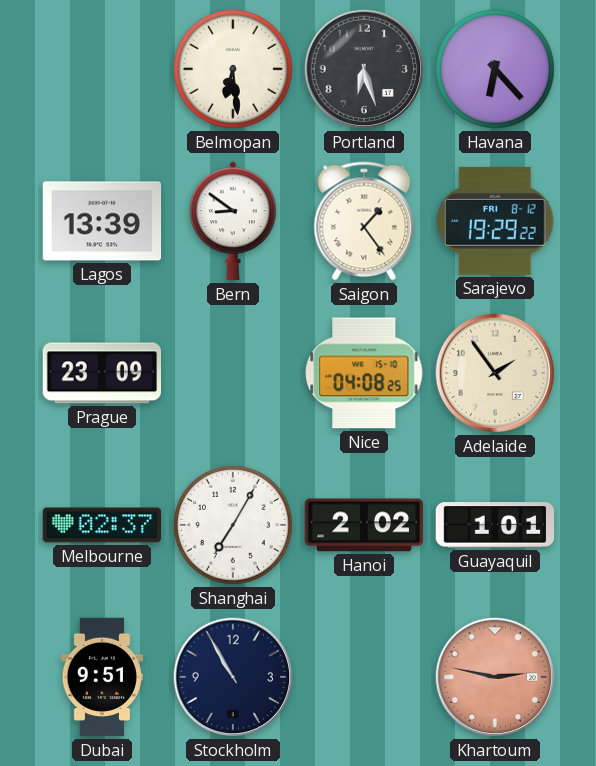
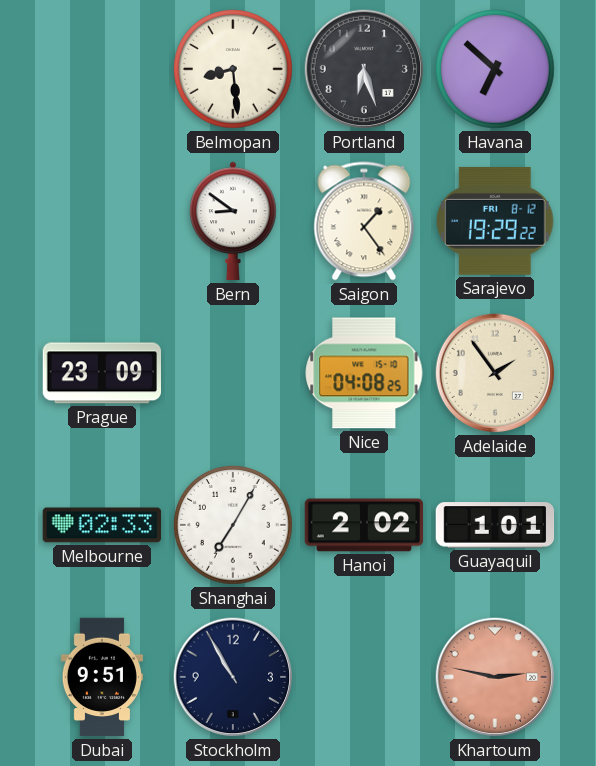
Belmopan: 6:29 -> 8:29 (233, 69)
Havana: 6:23 -> 6:52 (495, 69)
Lagos: 13:39 -> none (102, 221)
Melbourne: 02:37 -> 02:33 (102, 525)
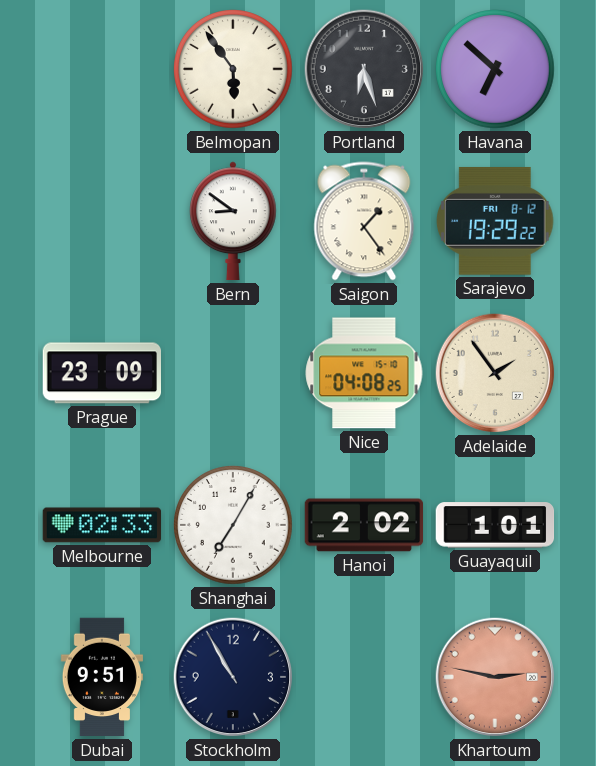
Belmopan: 8:29 -> 5:54 (233, 69)
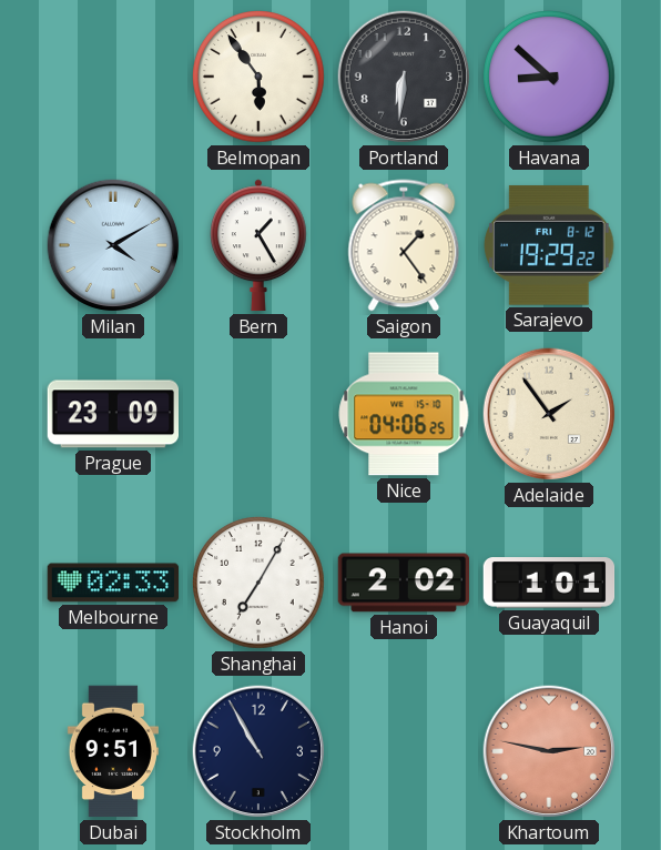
Portland: 6:27 -> 6:31 (404, 77)
Havana: 6:52 -> 8:52 (549, 77)
Milan: none -> 4:10 (113, 245)
Bern: 8:51 -> 1:25 (260, 245)
Nice: 04:08 -> 04:06 (404, 414)
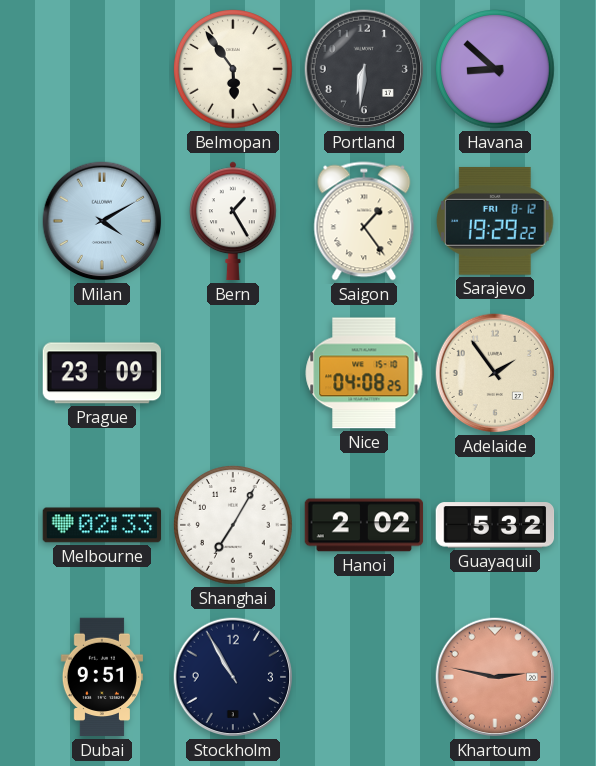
Nice: 04:06 -> 04:08 (364, 373)
Guayaquil: 1:01 -> 5:32 (495, 525)
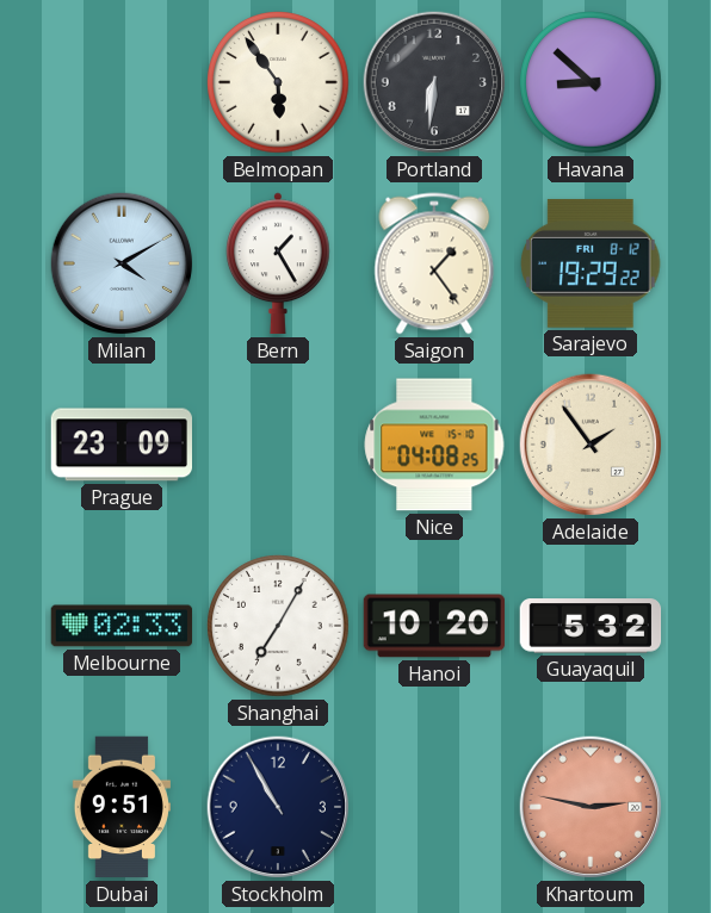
Hanoi: 2:02 -> 10:20 (434, 626)
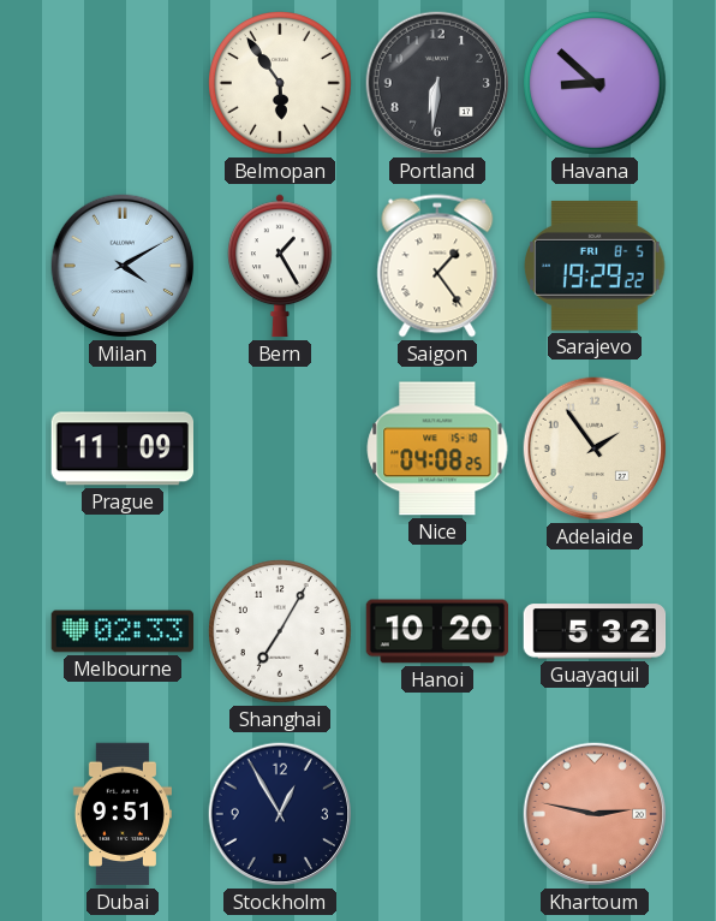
Sarajevo date: FRI 8-12 -> FRI 8-5 (595, 266)
Prague: 23:09 -> 11:09 (121, 448)
Stockholm: 10:55 -> 12:55 (280, 814)
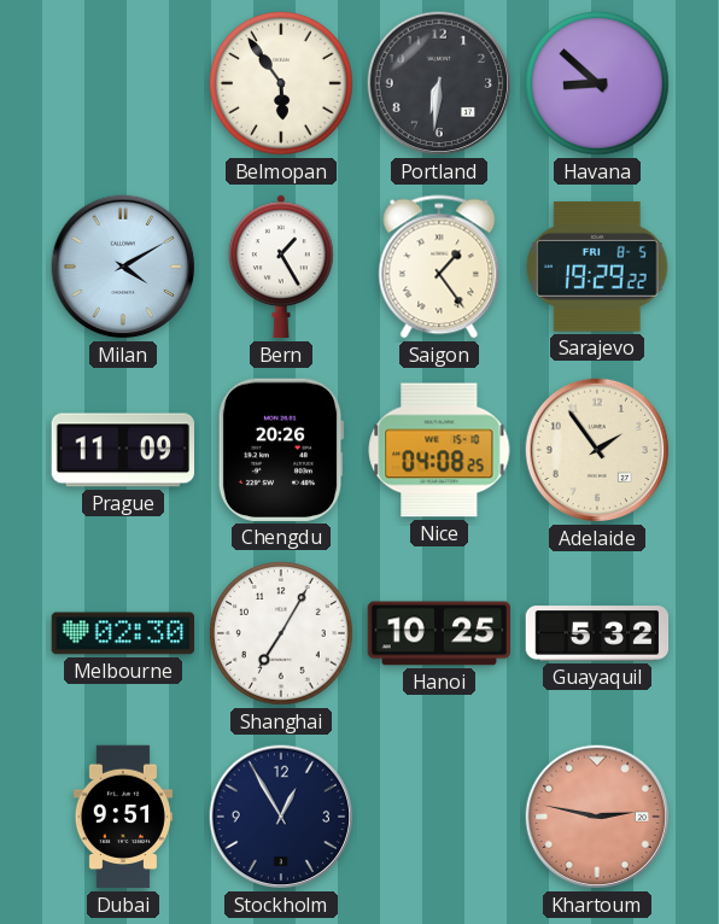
Chengdu: none -> 20:26 (281, 450)
Melbourne: 02:33 -> 02:30 (123, 633)
Hanoi: 10:20 -> 10:25 (439, 633)
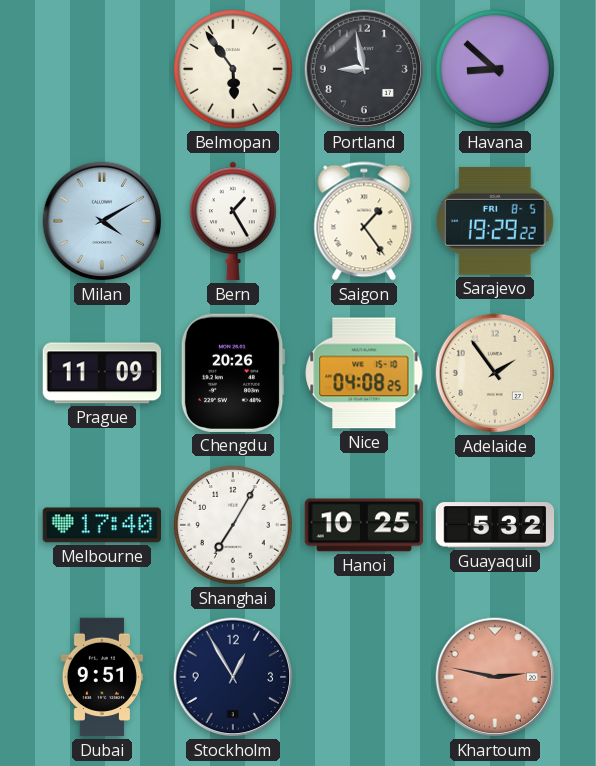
Portland: 6:31 -> 8:58 (364, 69)
Melbourne: 02:30 -> 17:40 (102, 525)
